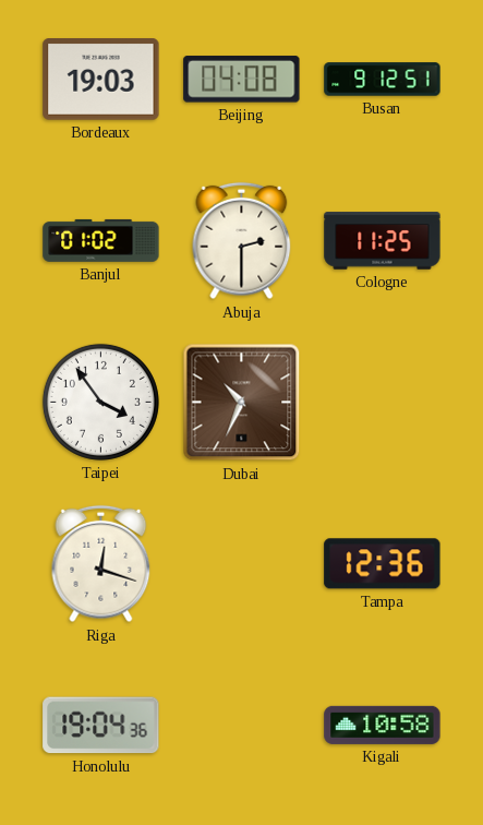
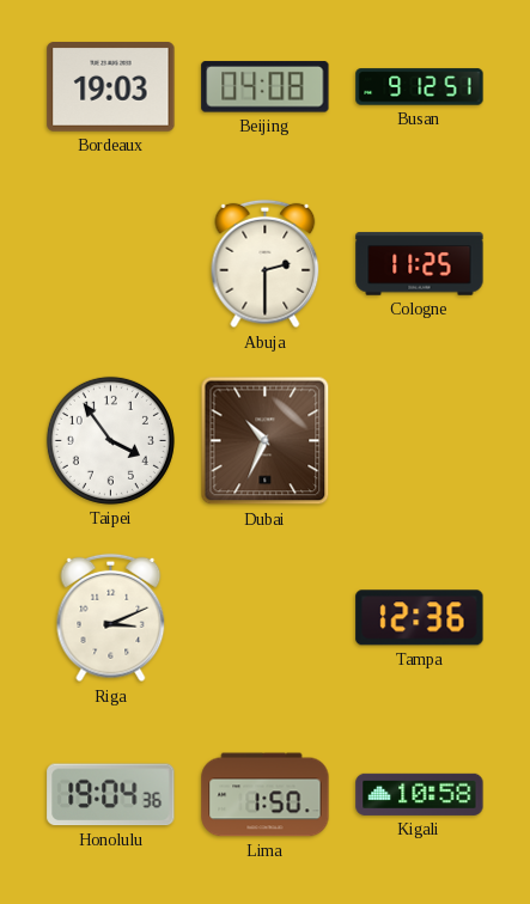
Banjul: 01:02 -> none (101, 240)
Riga: 12:18 -> 3:11 (111, 618)
Lima: none -> 1:50 (266, 795)
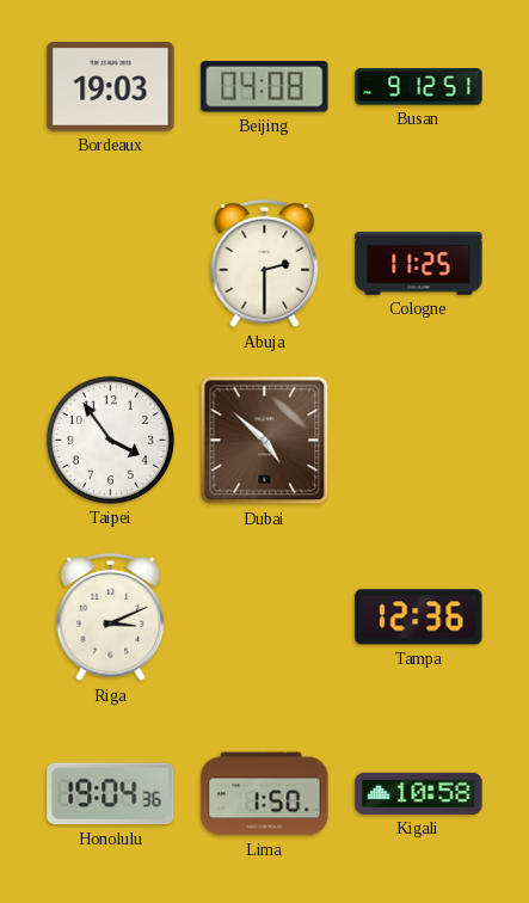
Dubai: 10:34 -> 4:52 (265, 441)
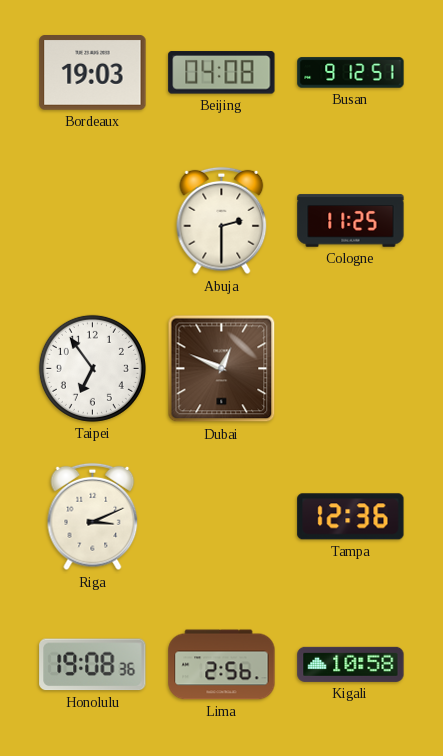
Taipei: 3:54 -> 6:54 (92, 368)
Dubai: 4:52 -> 12:49 (222, 369)
Honolulu: 19:04 -> 19:08 (93, 665)
Lima: 1:50 -> 2:56 (222, 665)
